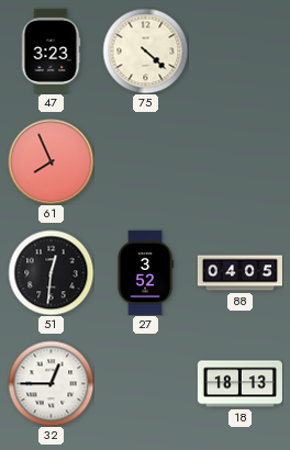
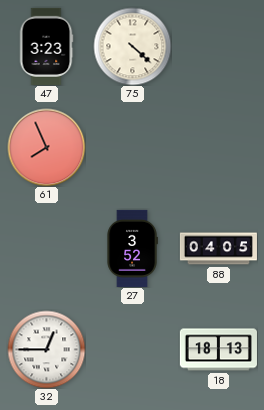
51: 12:31 -> none (51, 272)
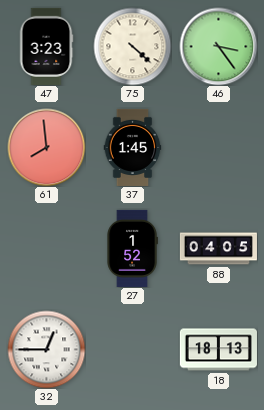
46: none -> 3:24 (218, 46)
61: 7:56 -> 7:59 (46, 147)
37: none -> 1:45 (133, 147)
27: 3:52 -> 1:52 (132, 248)
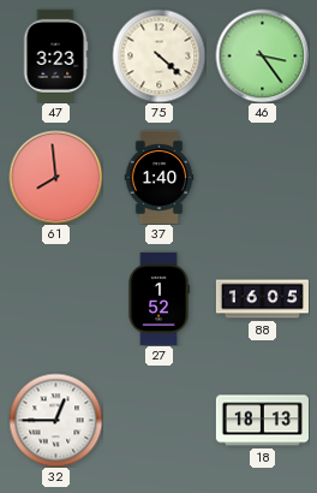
37: 1:45 -> 1:40 (160, 177)
88: 04:05 -> 16:05 (262, 299)
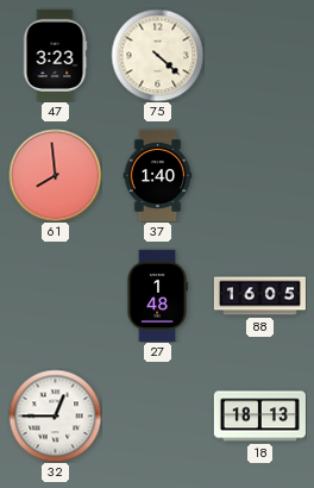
46: 3:24 -> none (262, 55)
27: 1:52 -> 1:48 (157, 295)
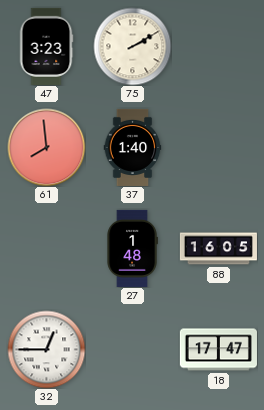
75: 4:22 -> 2:10 (132, 46)
18: 18:13 -> 17:47 (218, 350)
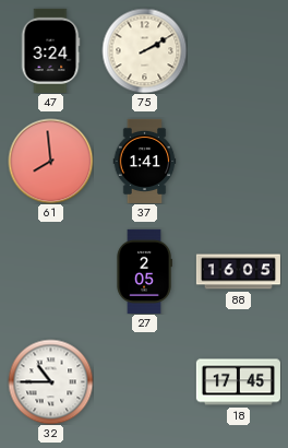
47: 3:23 -> 3:24 (50, 50)
37: 1:40 -> 1:41 (145, 161)
27: 1:48 -> 2:05 (144, 271)
32: 12:45 -> 10:45 (50, 381)
18: 17:47 -> 17:45 (238, 382)
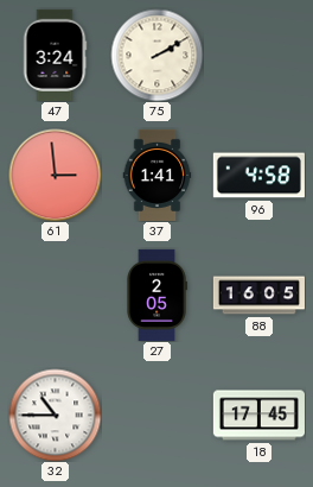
61: 7:59 -> 2:59 (55, 175)
96: none -> 4:58 (258, 176)
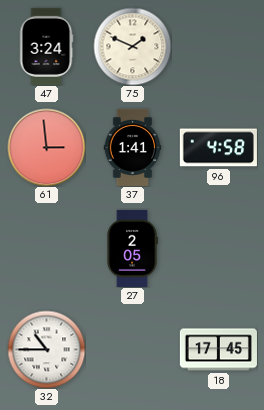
75: 2:10 -> 1:49 (132, 46)
88: 16:05 -> none (258, 296)
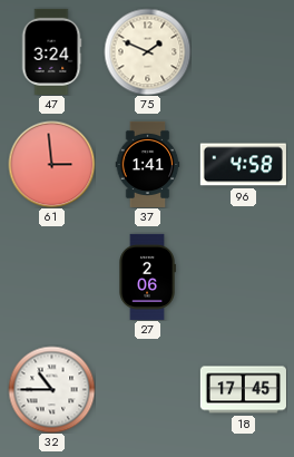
27: 2:05 -> 2:06 (147, 276)
